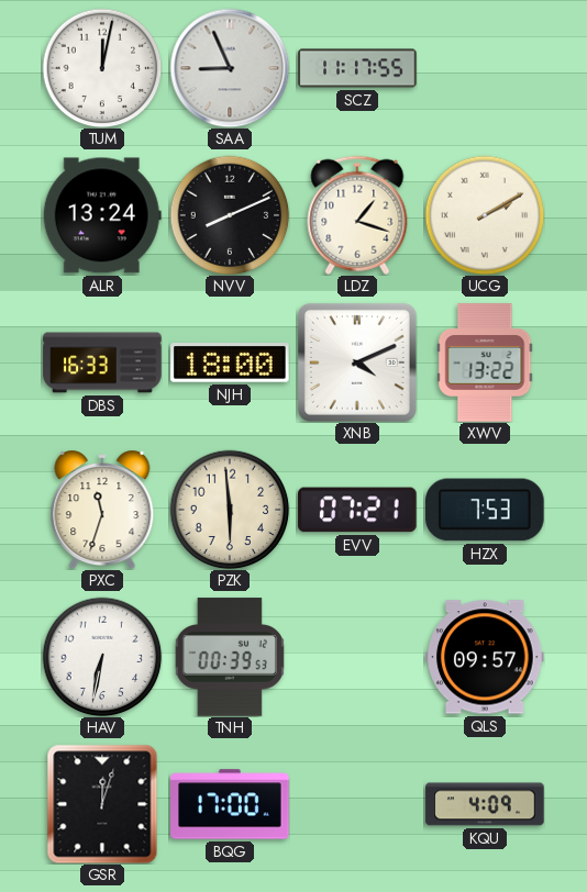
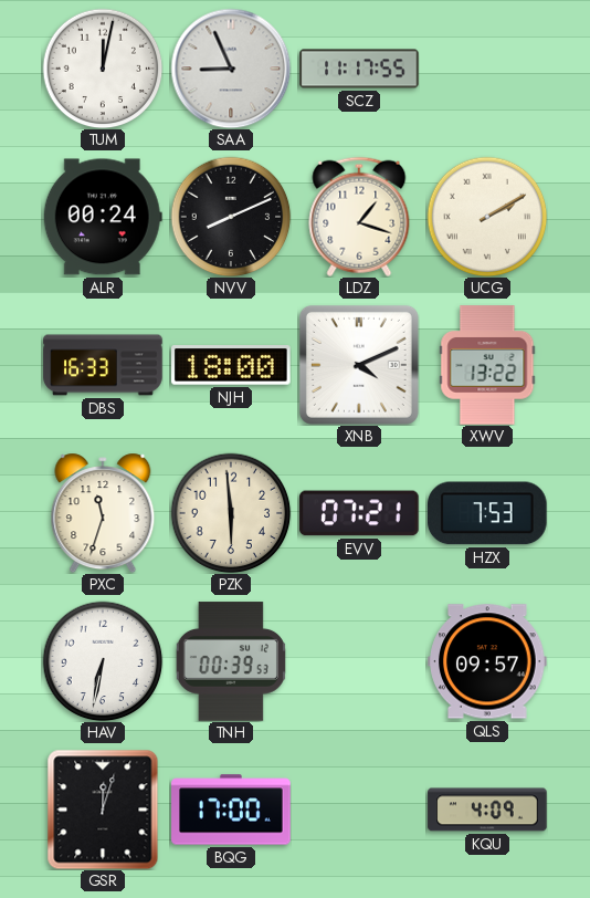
ALR: 13:24 -> 00:24 (103, 217)
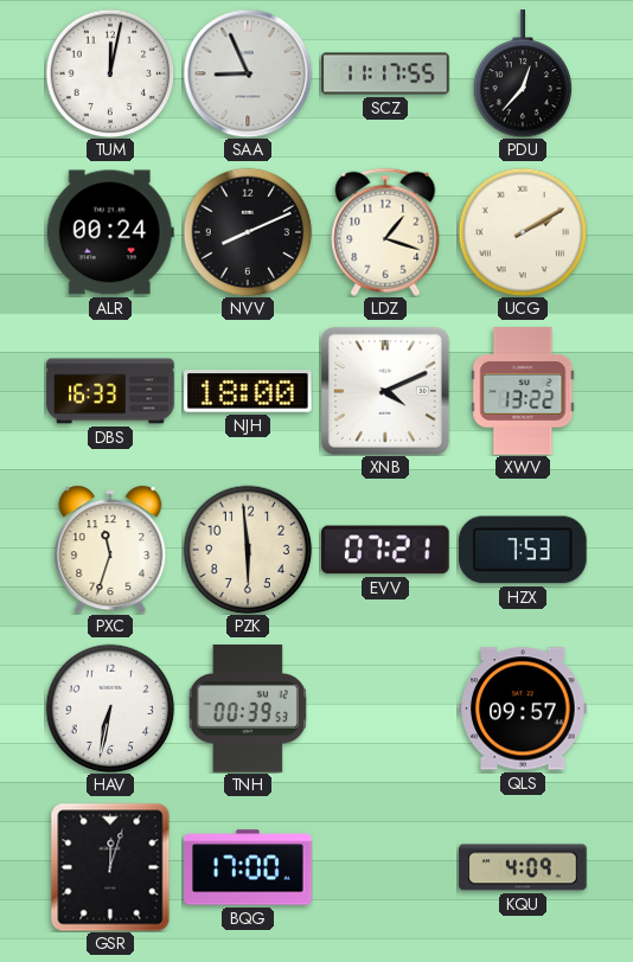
PDU: none -> 12:37 (523, 73)
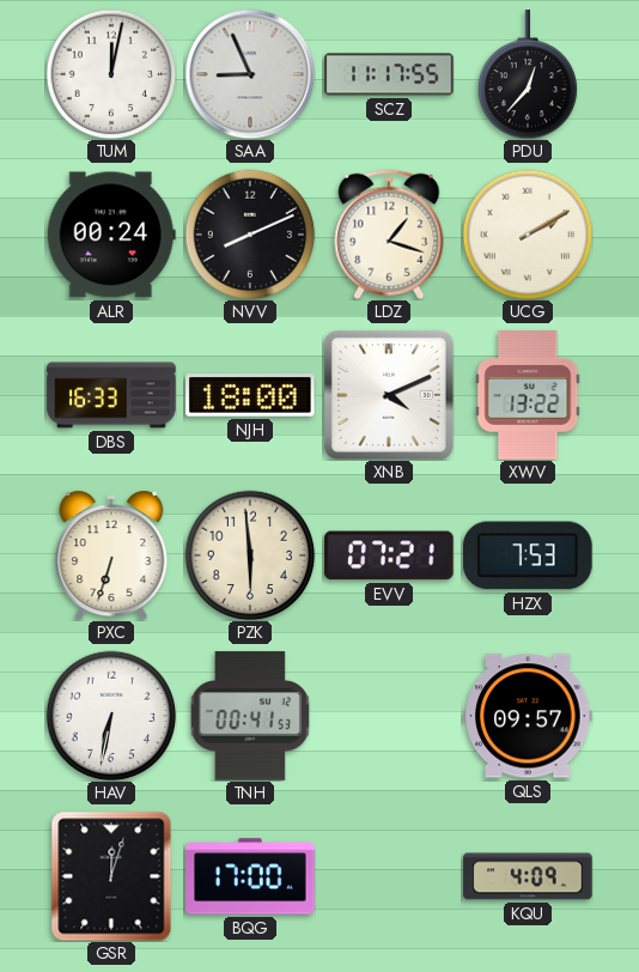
PXC: 11:33 -> 6:33 (111, 555)
TNH: 00:39 -> 00:41 (250, 716)
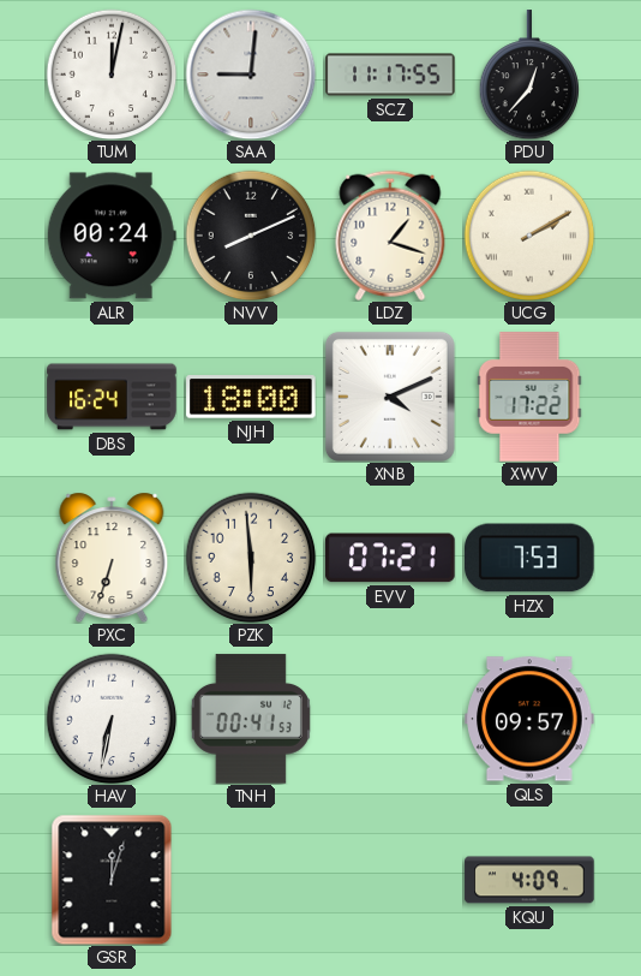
SAA: 8:56 -> 9:01 (251, 75)
DBS: 16:33 -> 16:24 (112, 397)
XWV: 13:22 -> 17:22 (529, 397)
BQG: 17:00 -> none (250, 876)
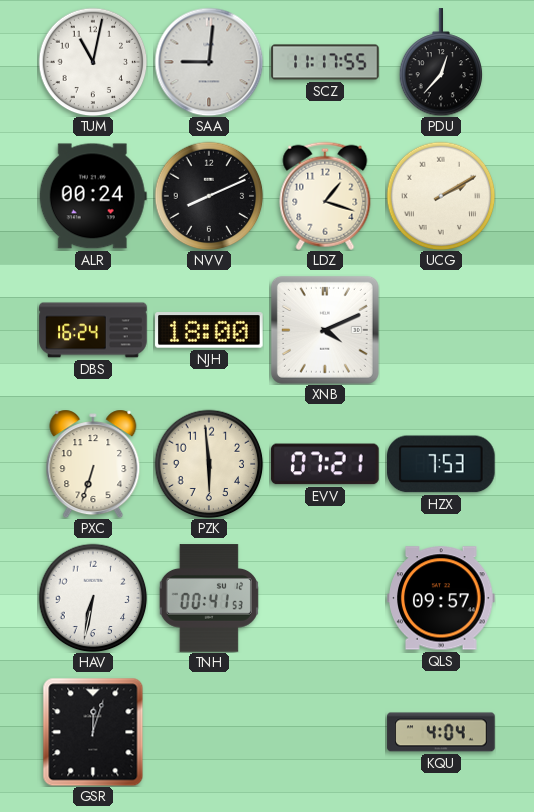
TUM: 12:02 -> 11:02 (93, 62)
XWV: 17:22 -> none (529, 397)
KQU: 4:09 -> 4:04 (441, 732)
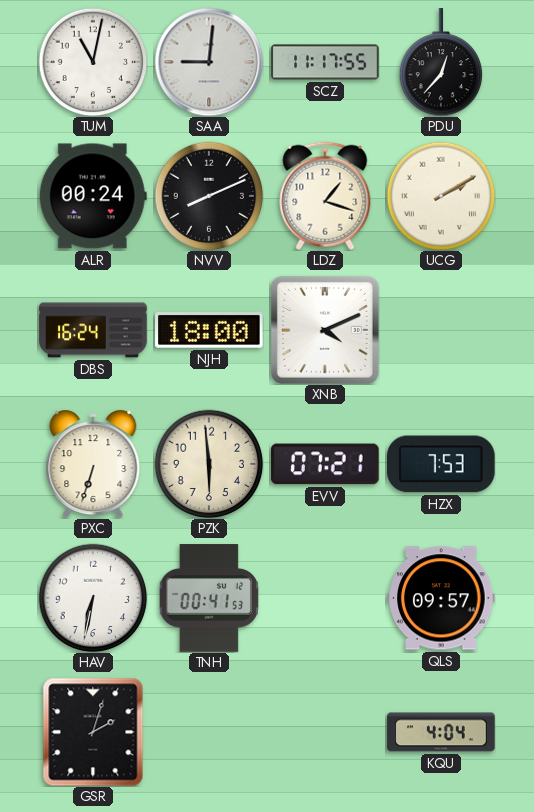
GSR: 12:03 -> 2:03 (93, 732)
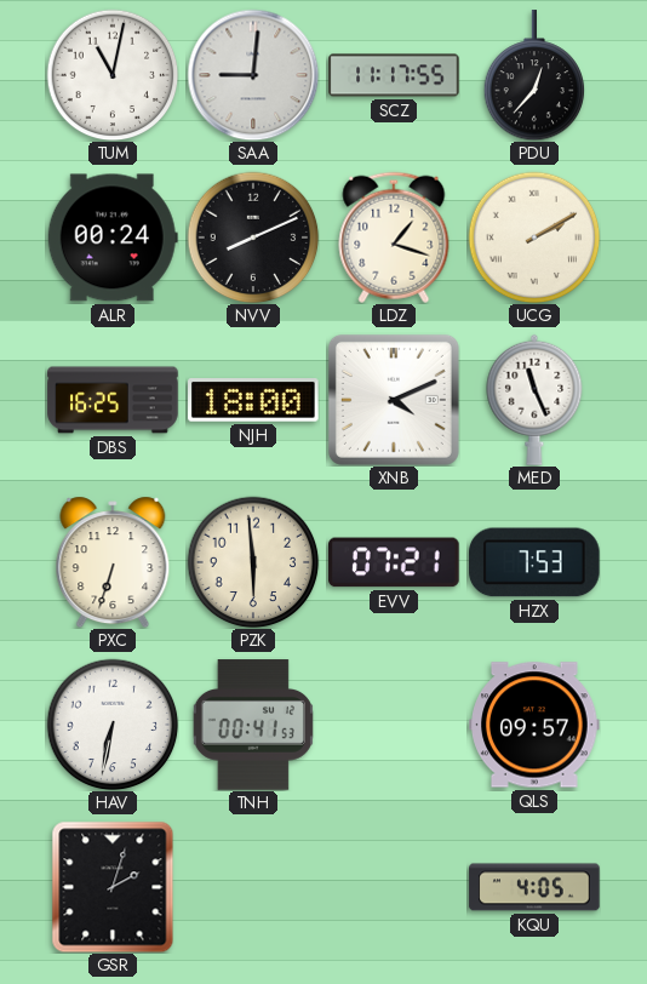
DBS: 16:24 -> 16:25 (113, 400)
MED: none -> 11:26 (534, 400)
KQU: 4:04 -> 4:05 (534, 887)
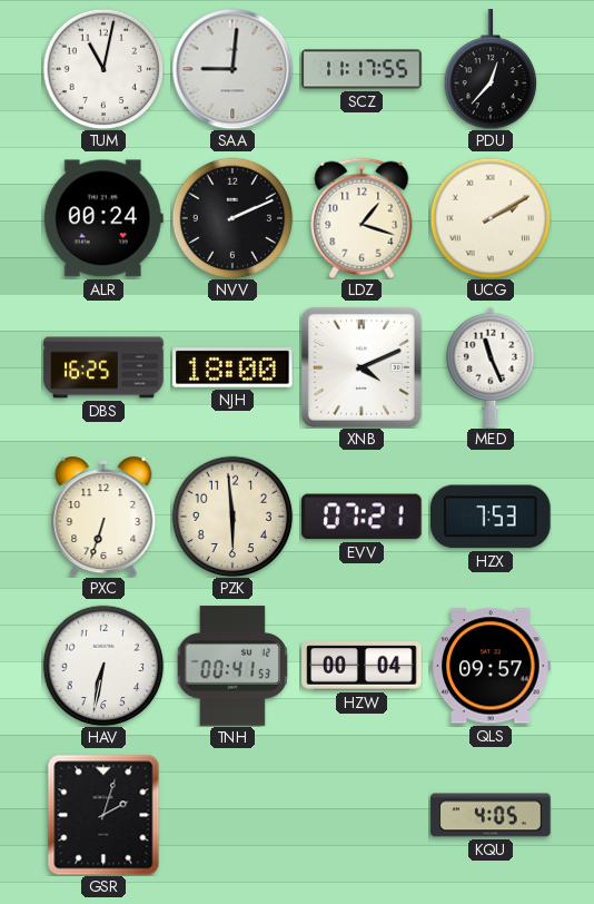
NVV: 8:11 -> 2:11 (232, 218)
HZW: none -> 00:04 (362, 666)
